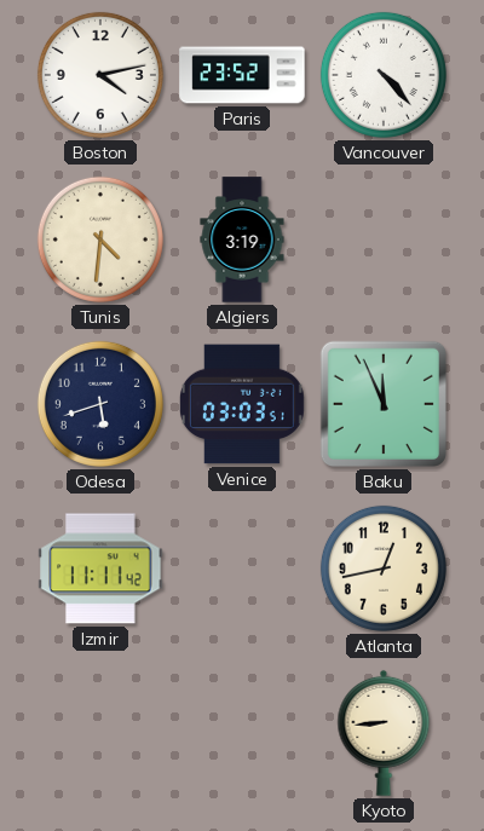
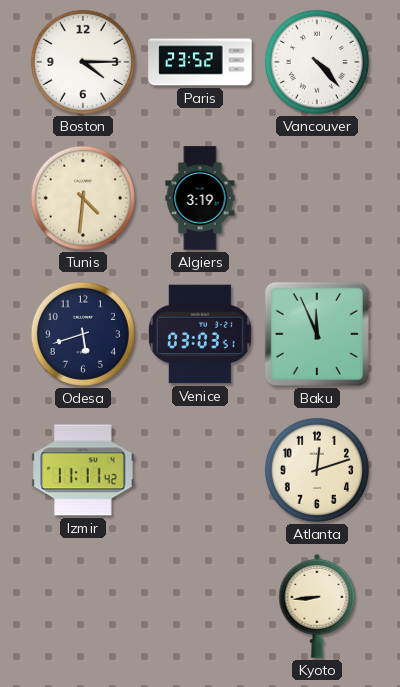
Boston: 4:13 -> 4:15 (83, 62)
Atlanta: 12:43 -> 12:12 (317, 470)
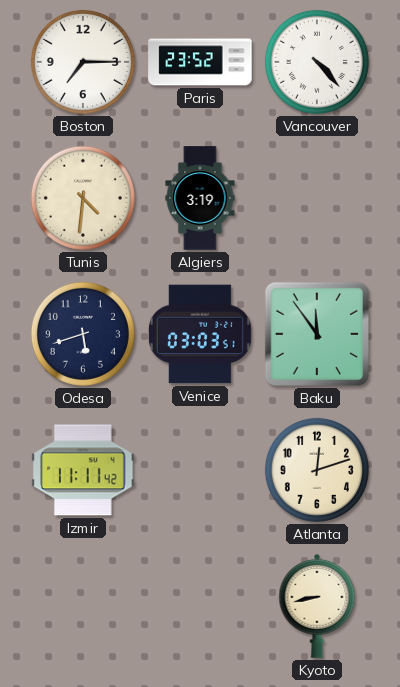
Boston: 4:15 -> 7:15 (83, 62)
Baku: 11:56 -> 11:54 (317, 334)
Kyoto: 8:44 -> 8:43 (317, 606)
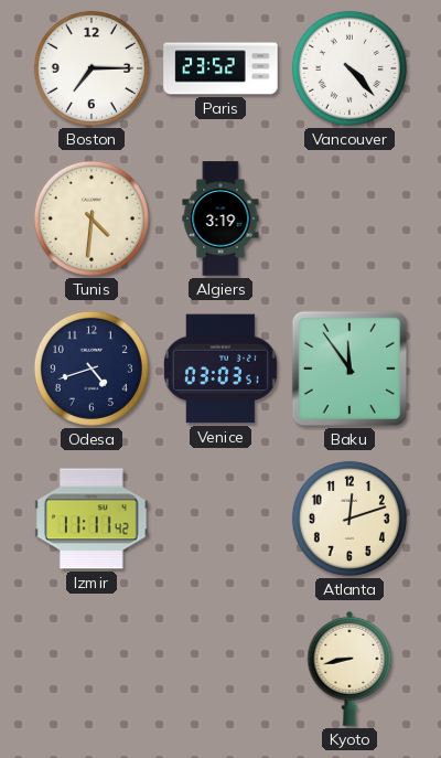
Odesa: 5:42 -> 4:42 (92, 369)
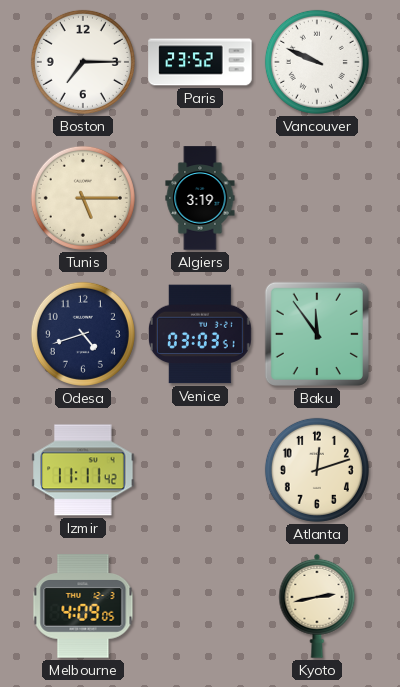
Vancouver: 4:23 -> 9:49 (317, 62)
Tunis: 4:31 -> 5:15 (83, 198)
Melbourne: none -> 4:09 (83, 606)
Kyoto: 8:43 -> 2:43 (317, 606)
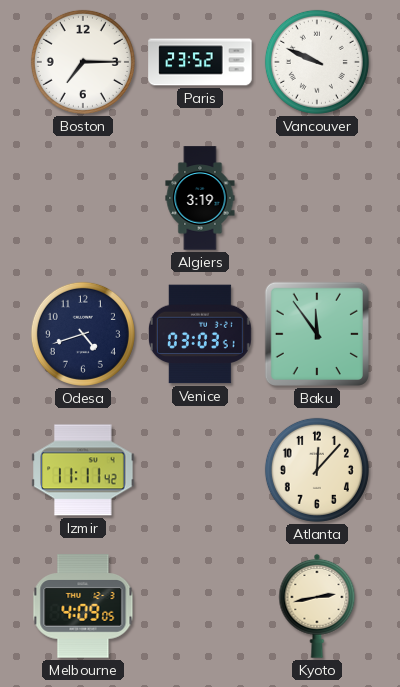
Tunis: 5:15 -> none (83, 198)
Atlanta: 12:12 -> 12:07 (317, 470)
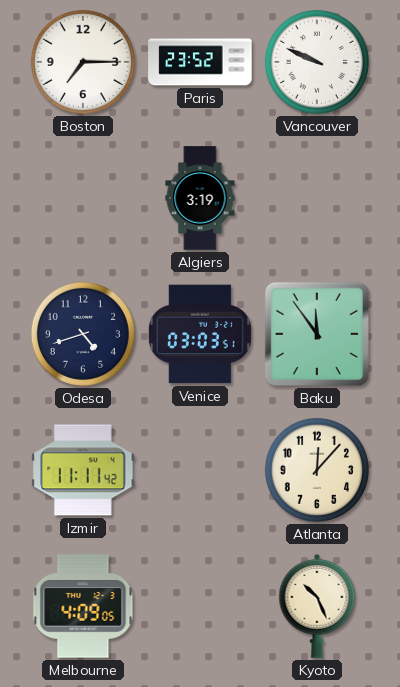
Kyoto: 2:43 -> 10:26 (317, 606)
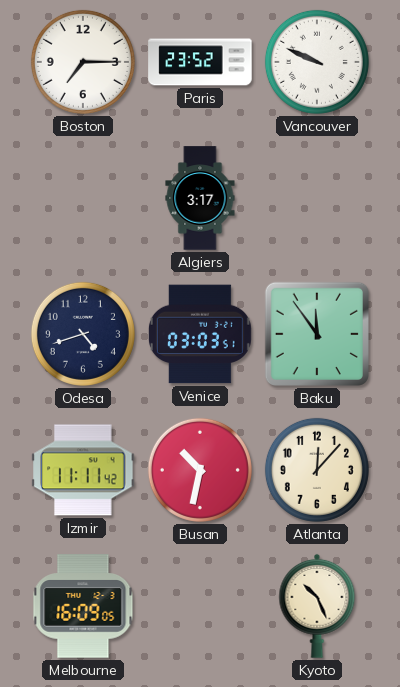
Algiers: 3:19 -> 3:17 (200, 198)
Busan: none -> 10:32 (200, 470)
Melbourne: 4:09 -> 16:09 (83, 606)
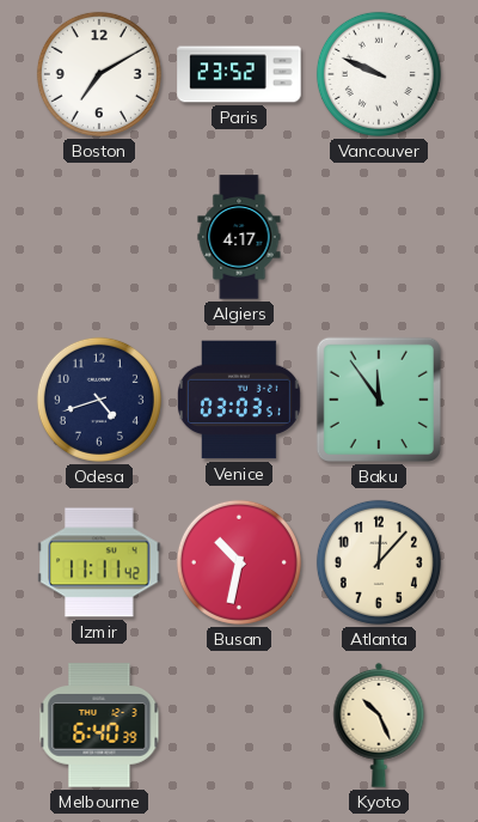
Boston: 7:15 -> 7:10 (99, 74)
Algiers: 3:17 -> 4:17 (239, 237)
Melbourne: 16:09 -> 6:40 (99, 725)
